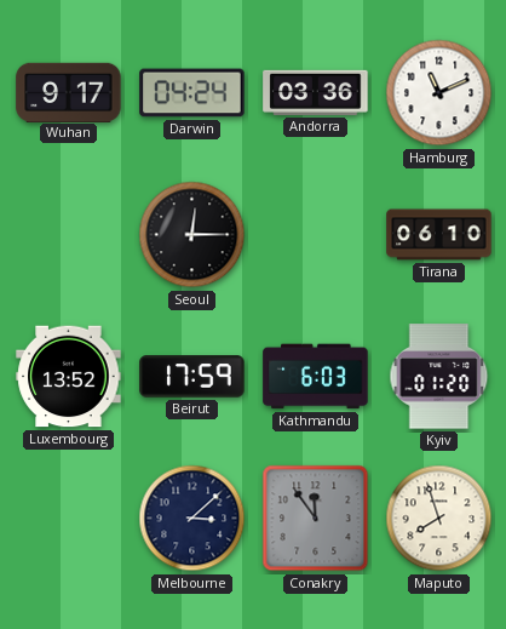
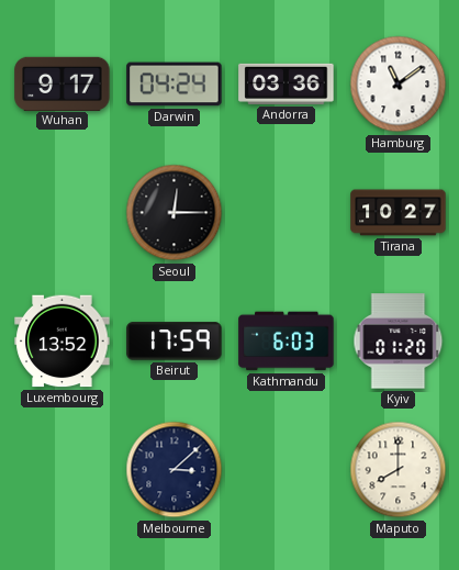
Hamburg: 11:11 -> 11:09 (399, 85)
Tirana: 06:10 -> 10:27 (399, 213)
Conakry: 11:54 -> none (316, 519)
Maputo: 7:57 -> 8:00 (399, 470)
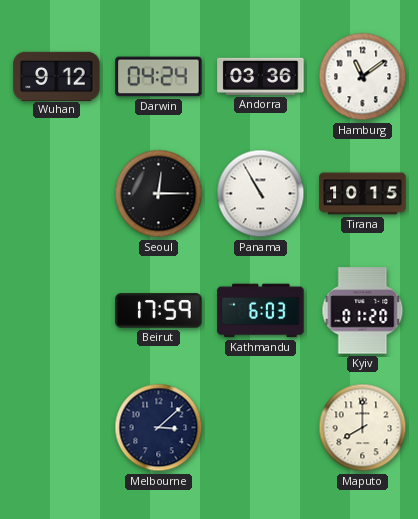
Wuhan: 9:17 -> 9:12 (57, 76)
Panama: none -> 10:55 (261, 194)
Tirana: 10:27 -> 10:15 (363, 194)
Luxembourg: 13:52 -> none (63, 342)
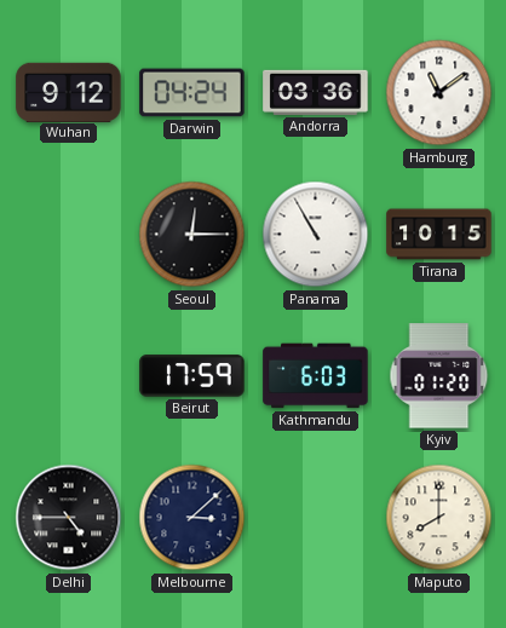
Delhi: none -> 4:45 (69, 518)
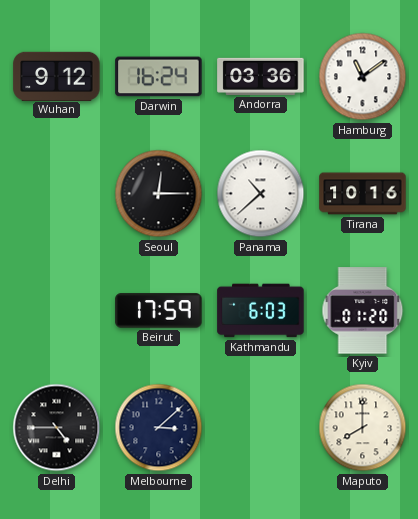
Darwin: 04:24 -> 16:24 (159, 77)
Panama: 10:55 -> 10:38 (261, 194)
Tirana: 10:15 -> 10:16 (363, 194)
